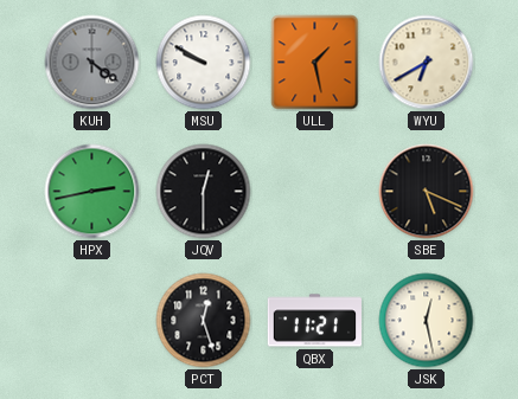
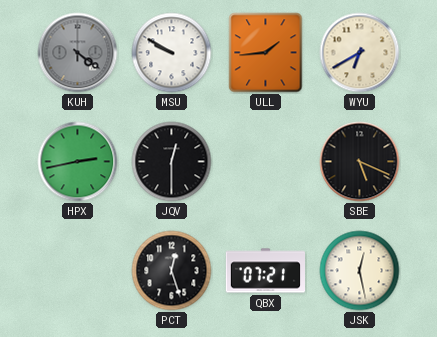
ULL: 1:28 -> 1:44 (266, 53)
QBX: 11:21 -> 07:21 (265, 271)
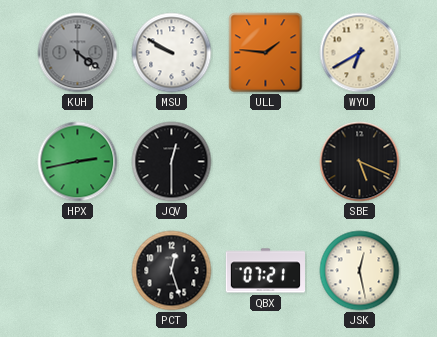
ULL: 1:44 -> 1:46 (266, 53)
